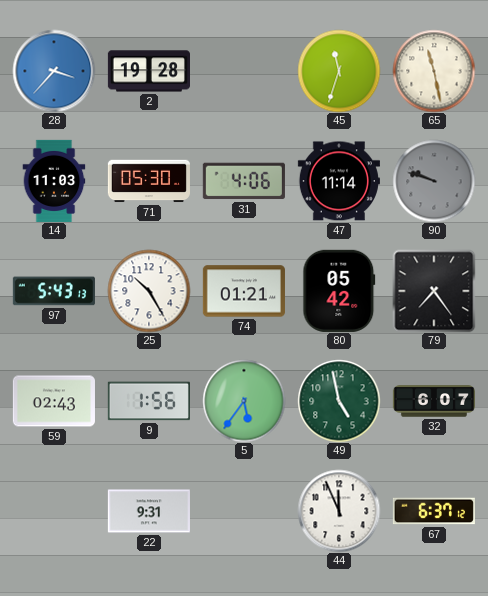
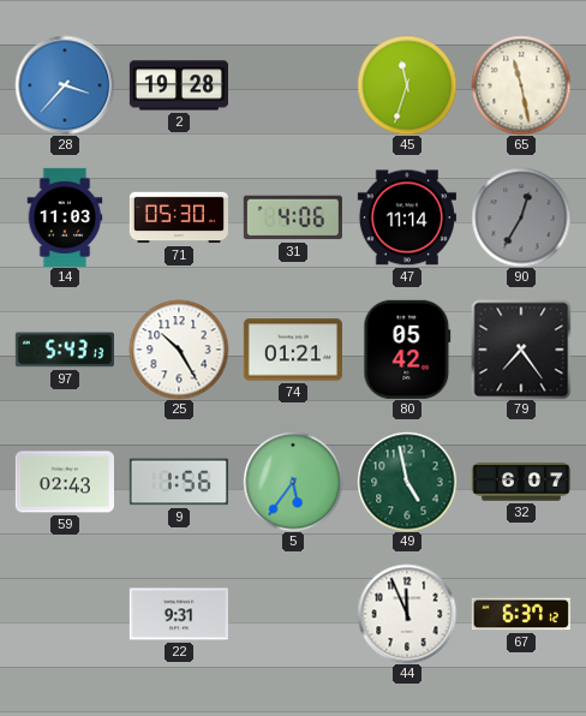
90: 9:48 -> 12:35 (521, 217)
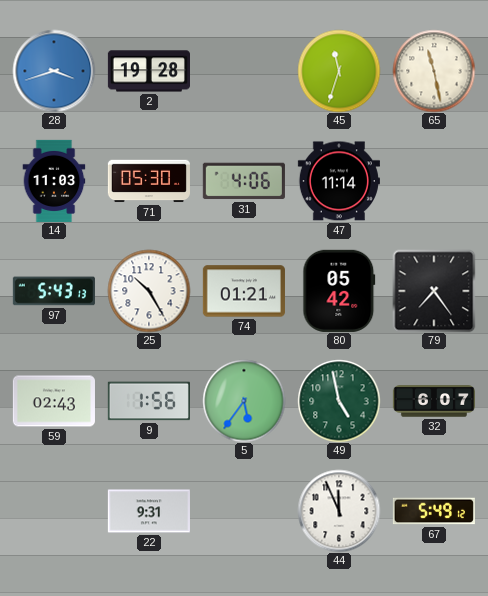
28: 3:37 -> 3:42 (54, 71)
90: 12:35 -> none (521, 217)
67: 6:37 -> 5:49 (434, 511)
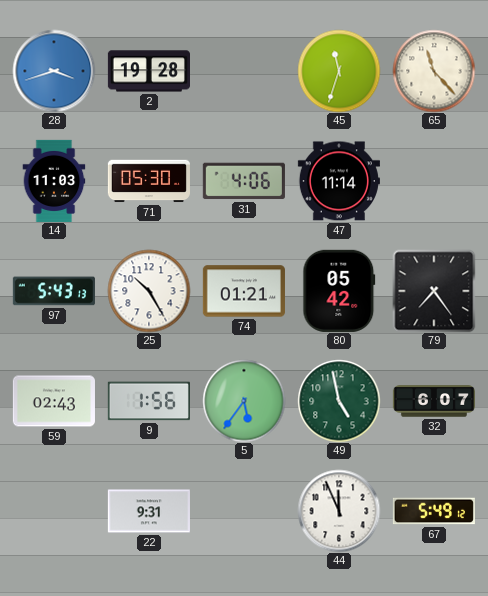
65: 11:28 -> 11:23 (434, 71)
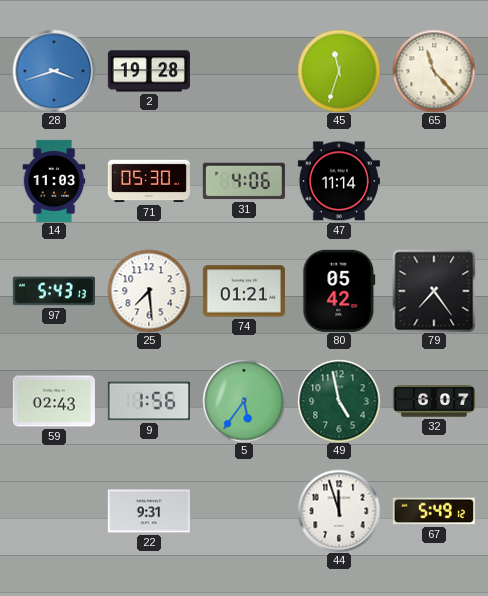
25: 10:25 -> 7:29 (149, 291)
44: 11:56 -> 11:57 (339, 511)
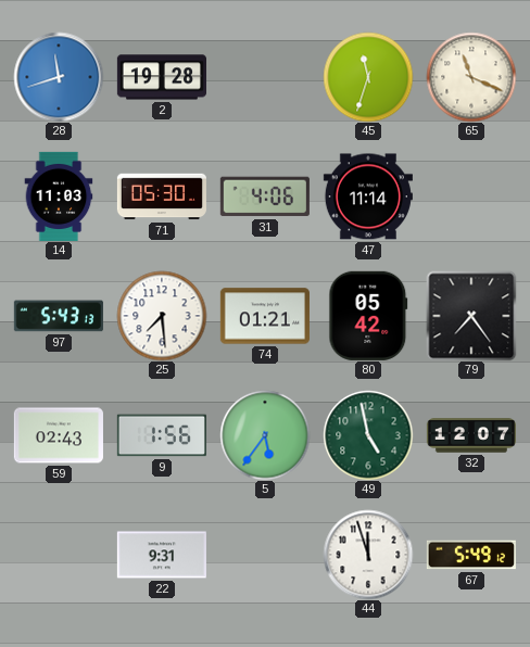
28: 3:42 -> 11:42 (59, 77)
65: 11:23 -> 11:19 (471, 77)
32: 6:07 -> 12:07 (470, 435)
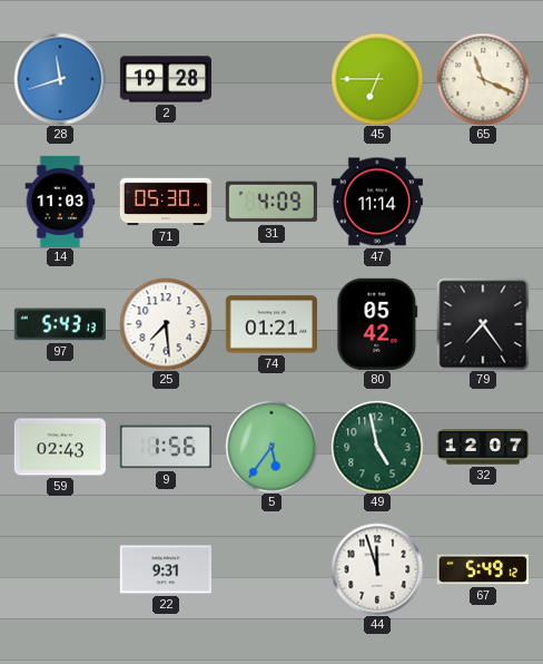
45: 11:33 -> 6:45 (377, 79)
31: 4:06 -> 4:09 (271, 202)
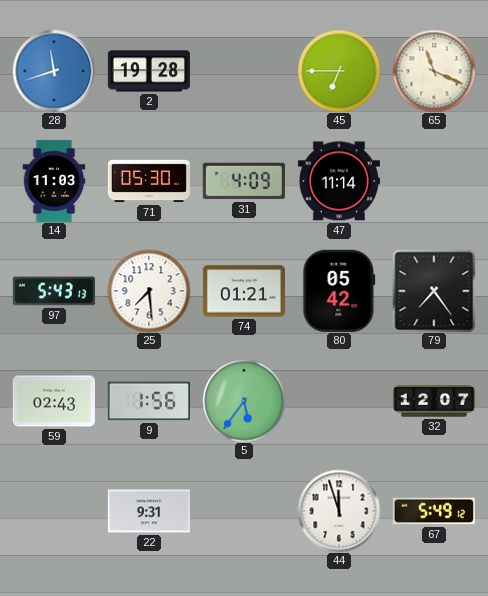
49: 4:58 -> none (377, 447)
